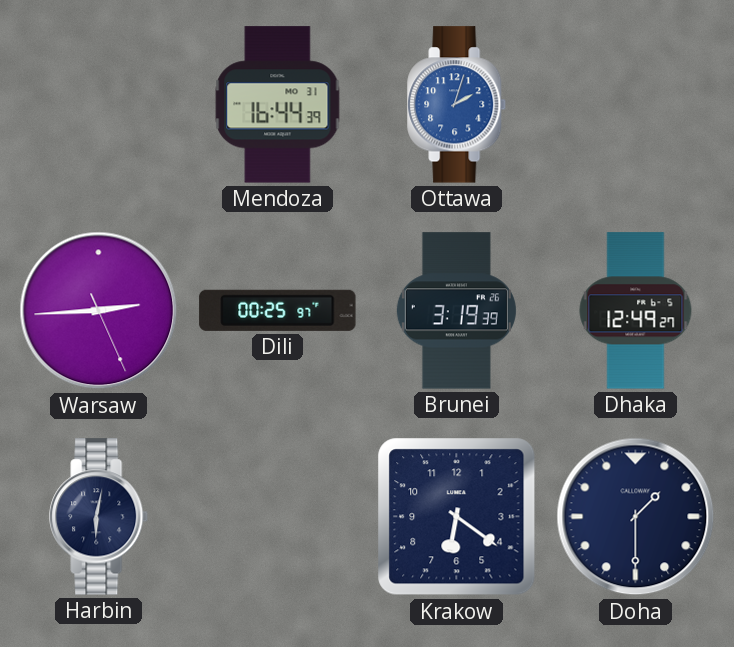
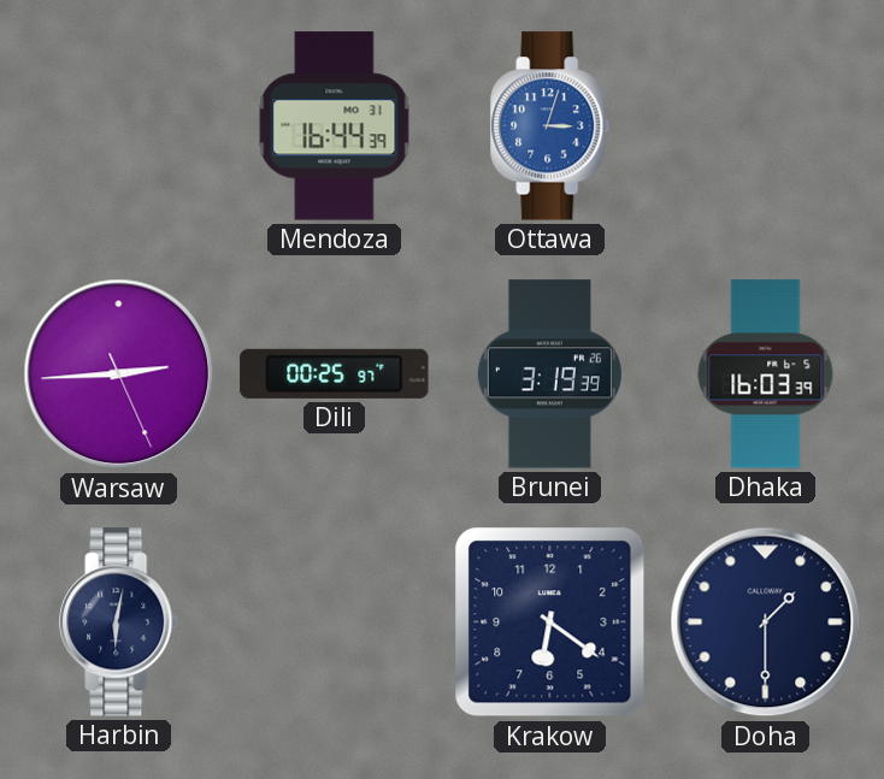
Ottawa: 2:03 -> 3:03 (550, 126)
Dhaka: 12:49 -> 16:03 (766, 374)
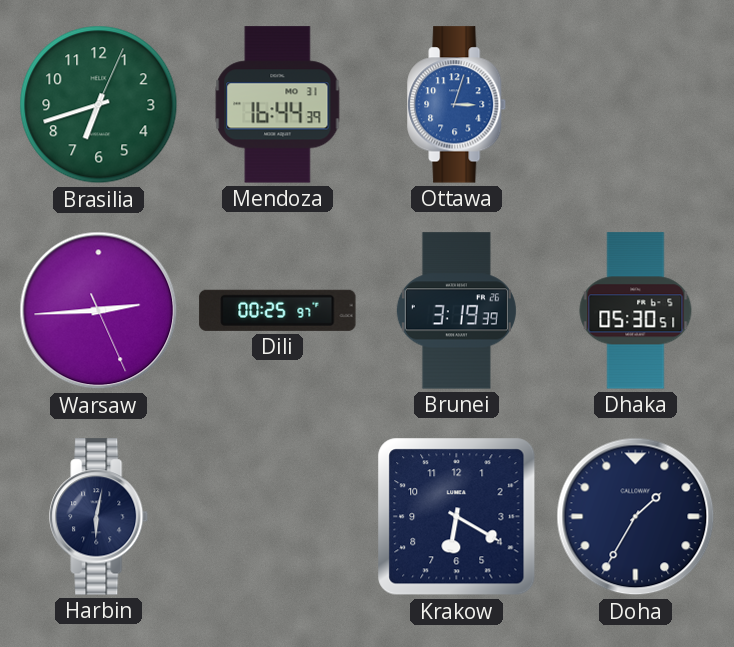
Brasilia: none -> 6:42 (99, 105)
Dhaka: 16:03 -> 05:30 (636, 311)
Krakow: 6:21 -> 6:20 (457, 517)
Doha: 1:30 -> 1:35 (636, 517)
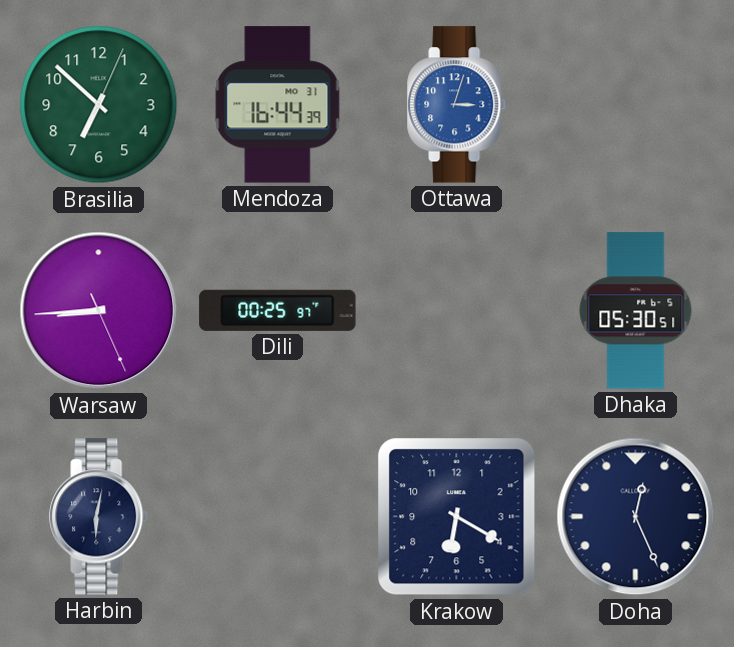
Brasilia: 6:42 -> 6:52 (99, 105)
Warsaw: 2:44 -> 8:44 (99, 311)
Brunei: 3:19 -> none (456, 311)
Doha: 1:35 -> 12:26 (636, 517)
